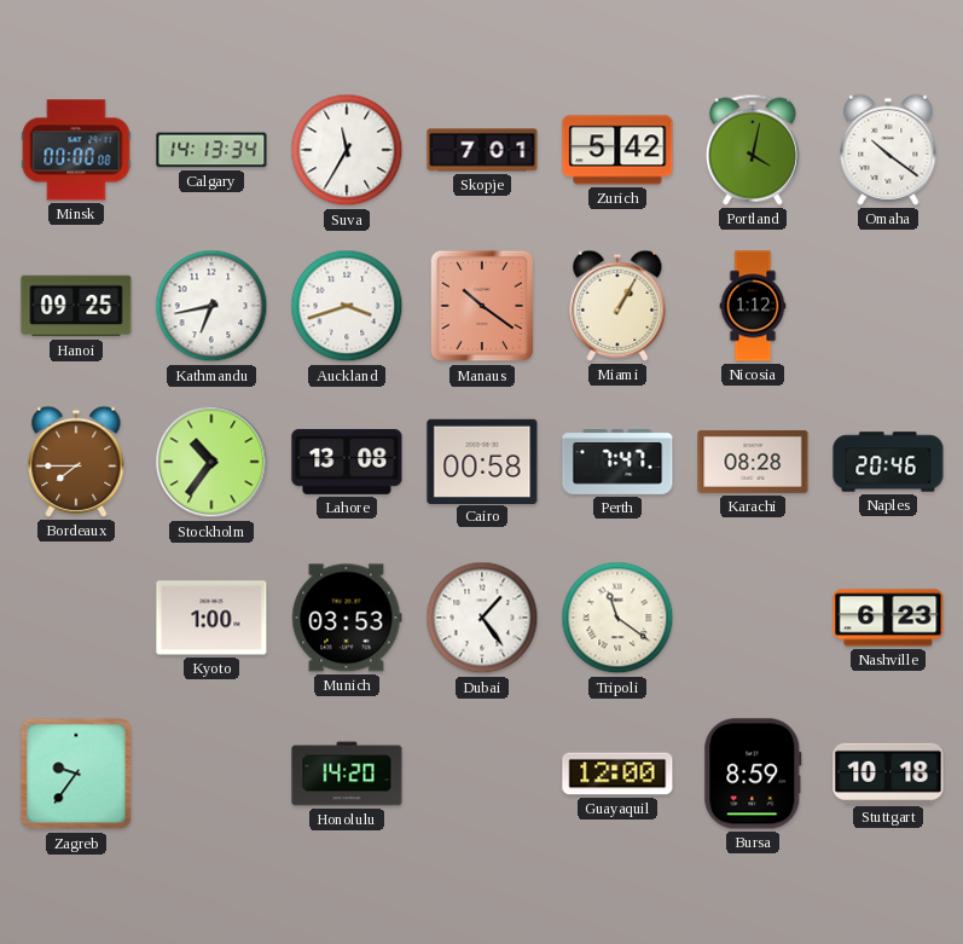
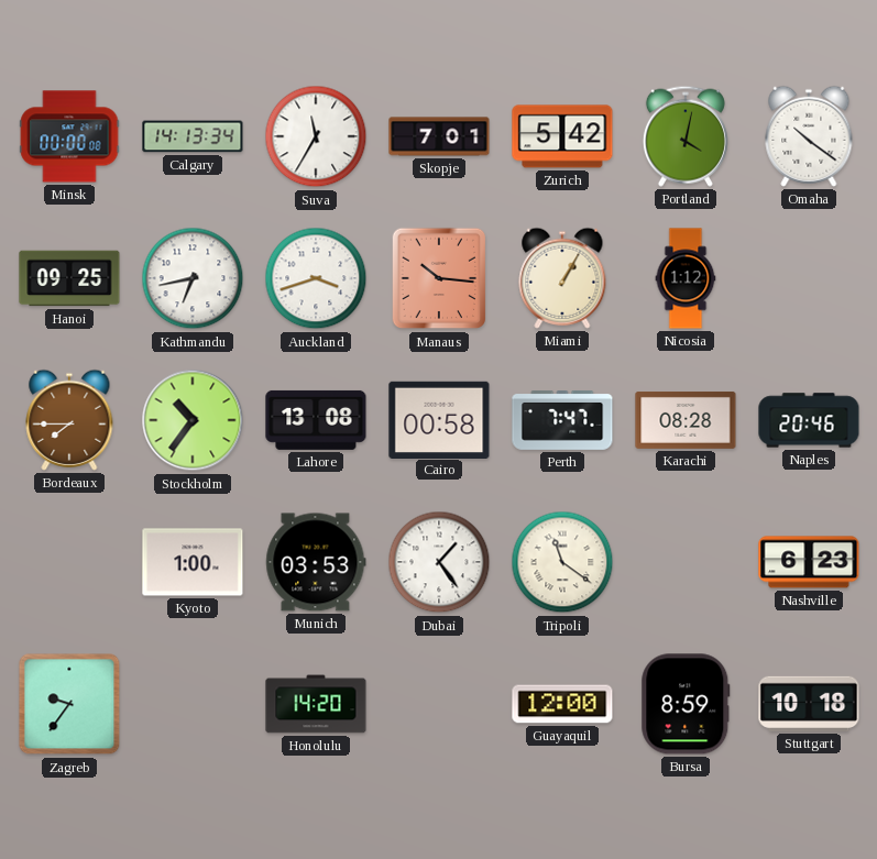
Manaus: 10:21 -> 10:16 (439, 278)
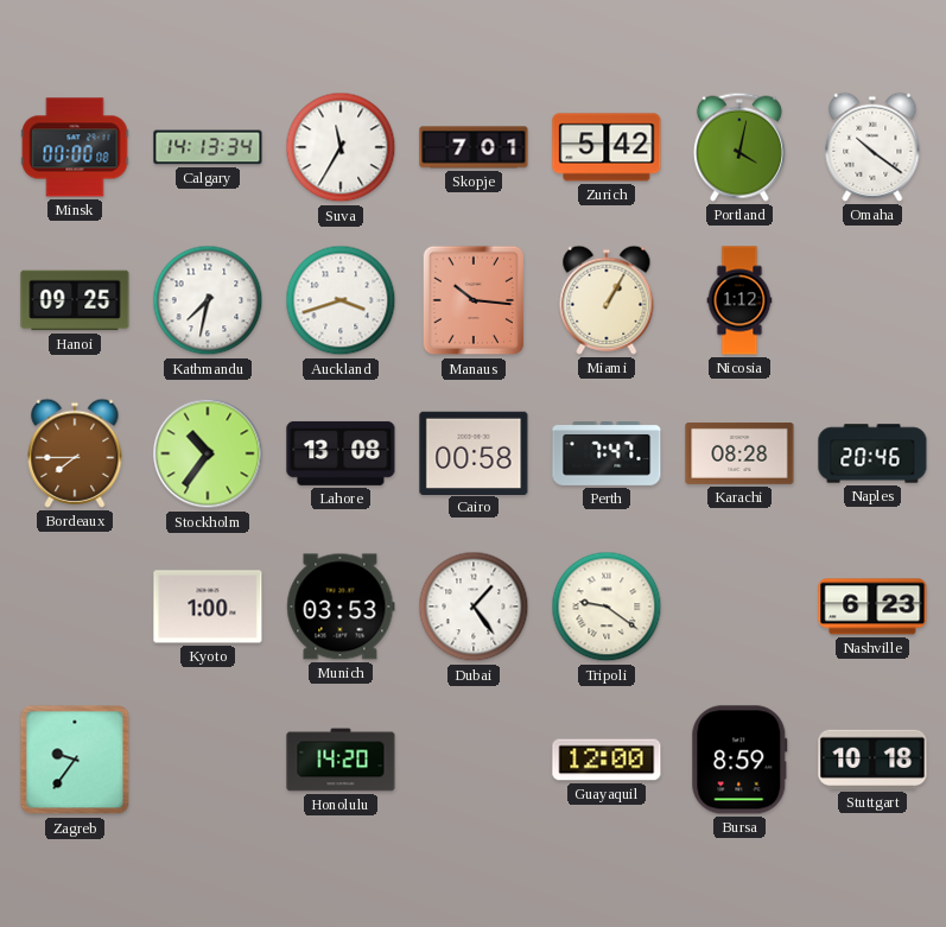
Kathmandu: 6:43 -> 7:32 (208, 300)
Tripoli: 11:21 -> 9:21 (607, 607)
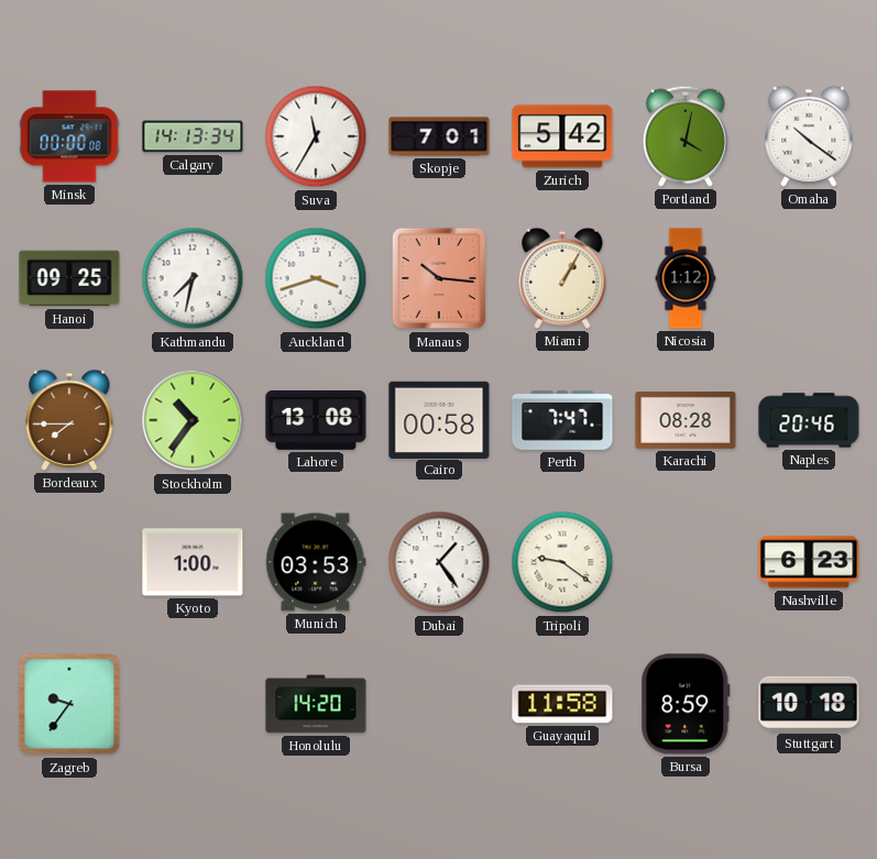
Guayaquil: 12:00 -> 11:58 (562, 704)
